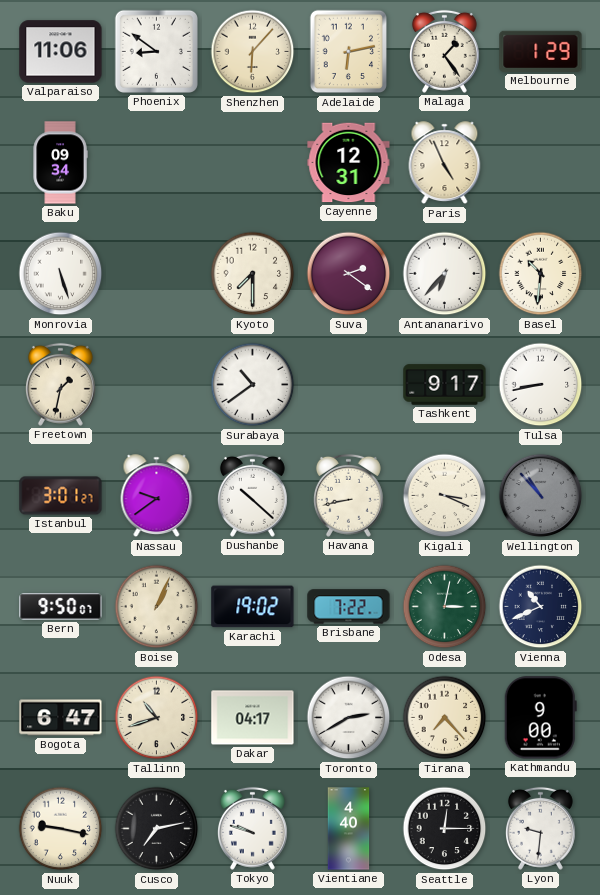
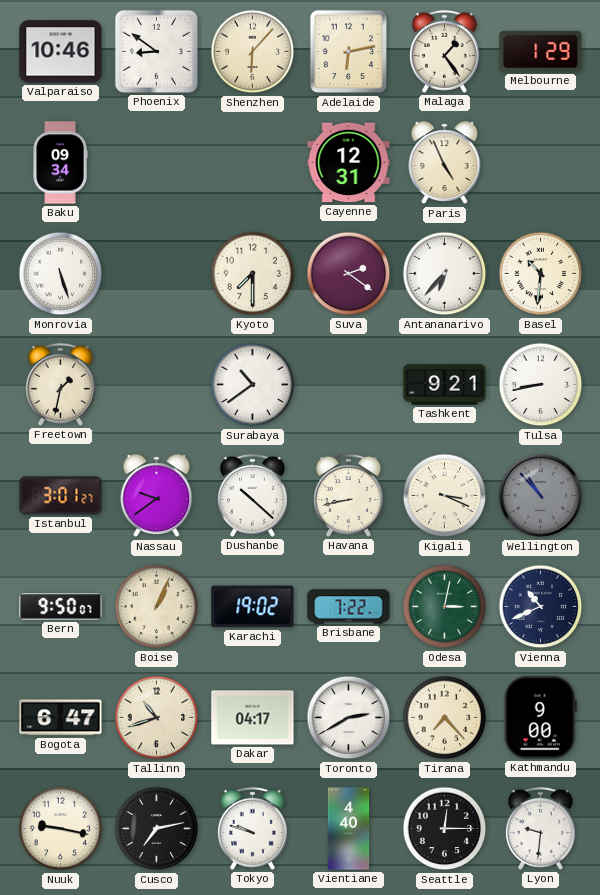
Valparaiso: 11:06 -> 10:46 (61, 52)
Tashkent: 9:17 -> 9:21 (445, 385)
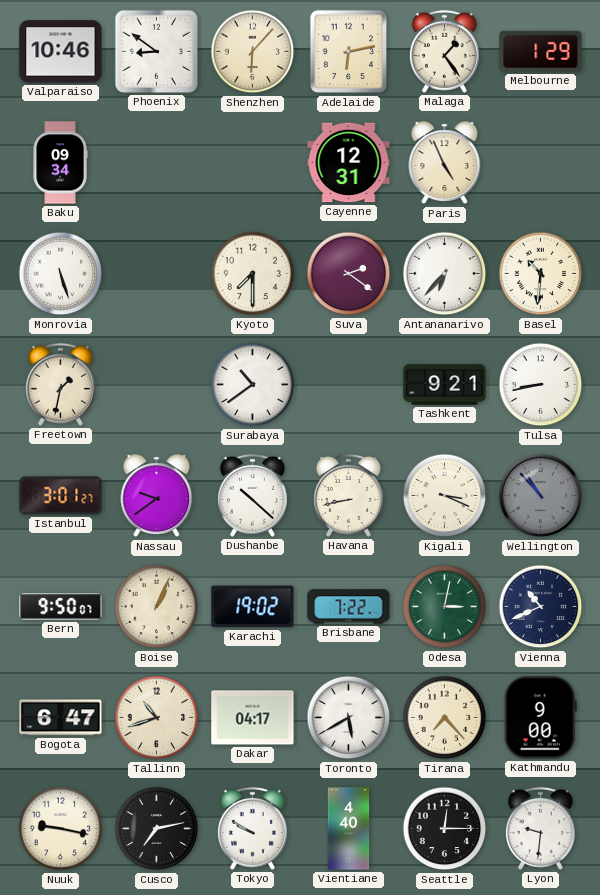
Toronto: 2:40 -> 5:40 (349, 718)
Tokyo: 9:48 -> 9:50 (252, 828)
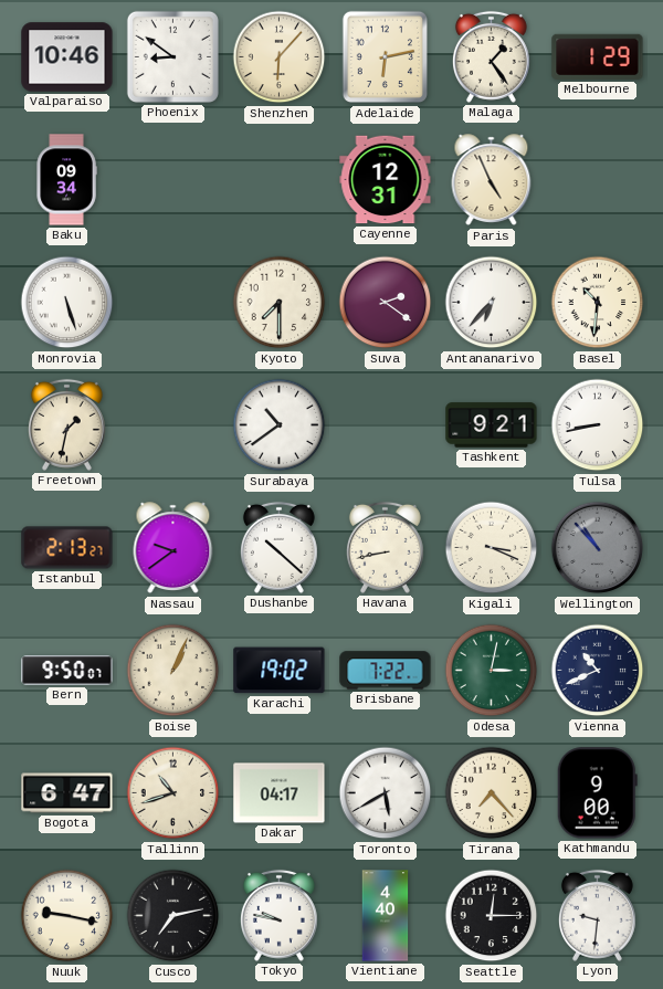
Istanbul: 3:01 -> 2:13 (67, 548)
Tokyo: 9:50 -> 9:47 (278, 915)
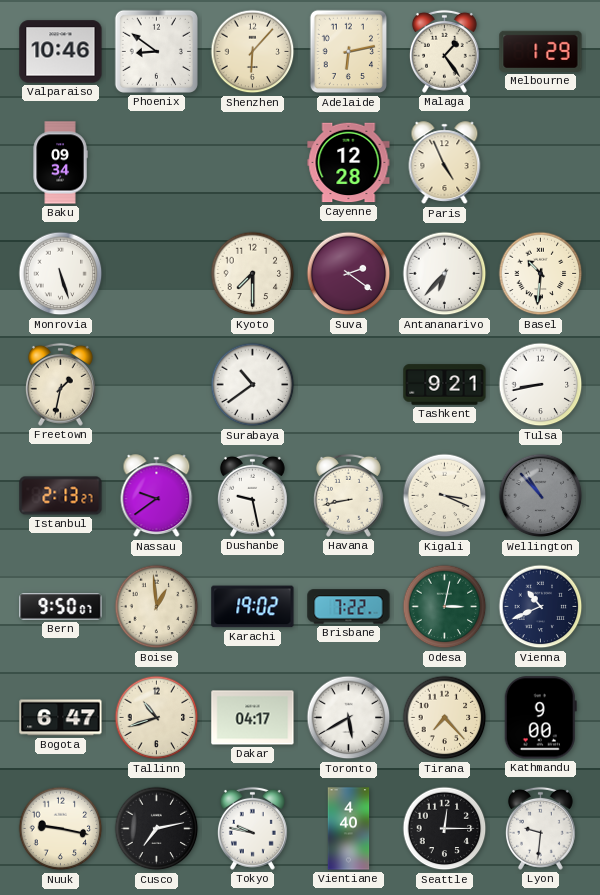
Cayenne: 12:31 -> 12:28 (349, 163)
Dushanbe: 10:22 -> 9:28 (252, 495)
Boise: 1:04 -> 12:59 (157, 607)
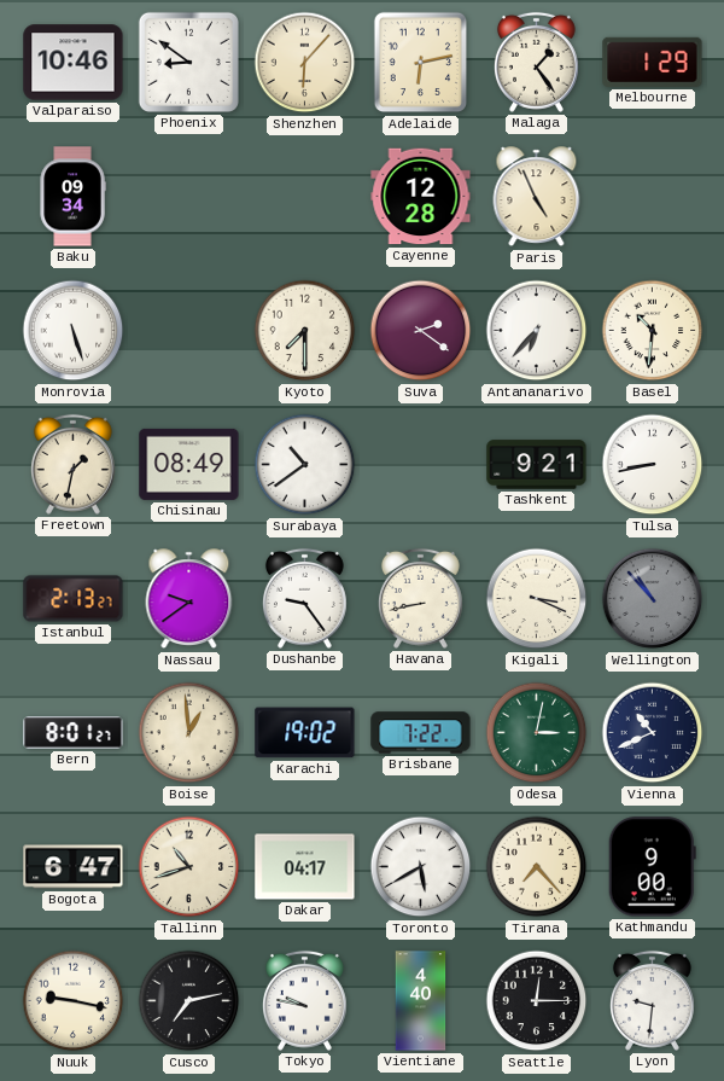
Chisinau: none -> 08:49 (189, 464)
Dushanbe: 9:28 -> 9:24 (304, 598)
Bern: 9:50 -> 8:01 (74, 733)
